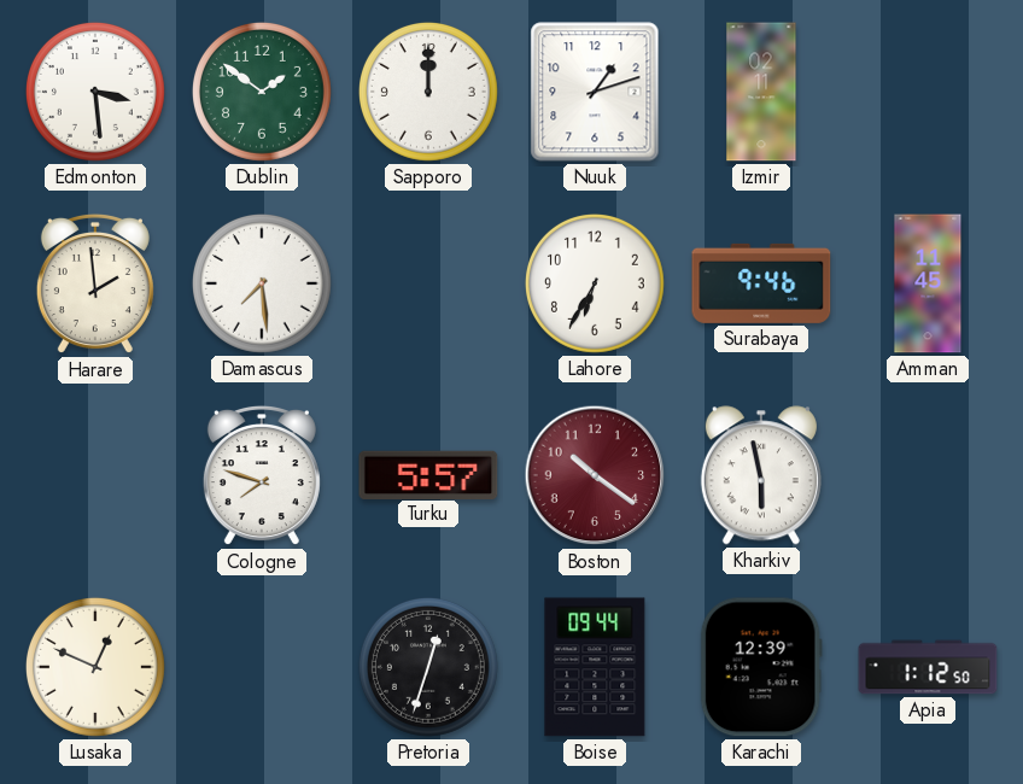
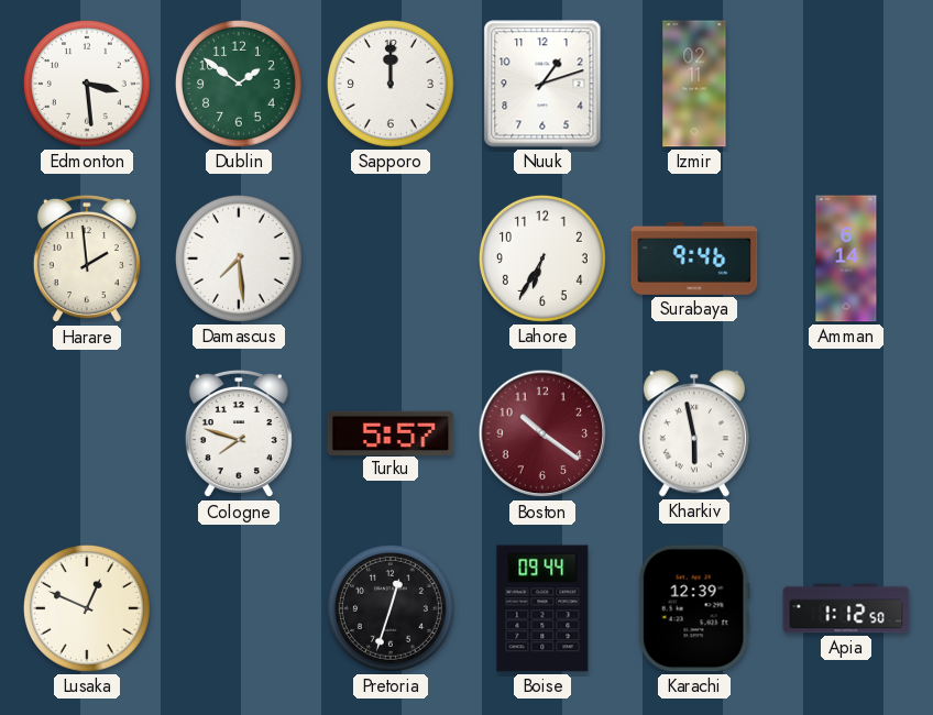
Amman: 11:45 -> 6:14 (846, 258)
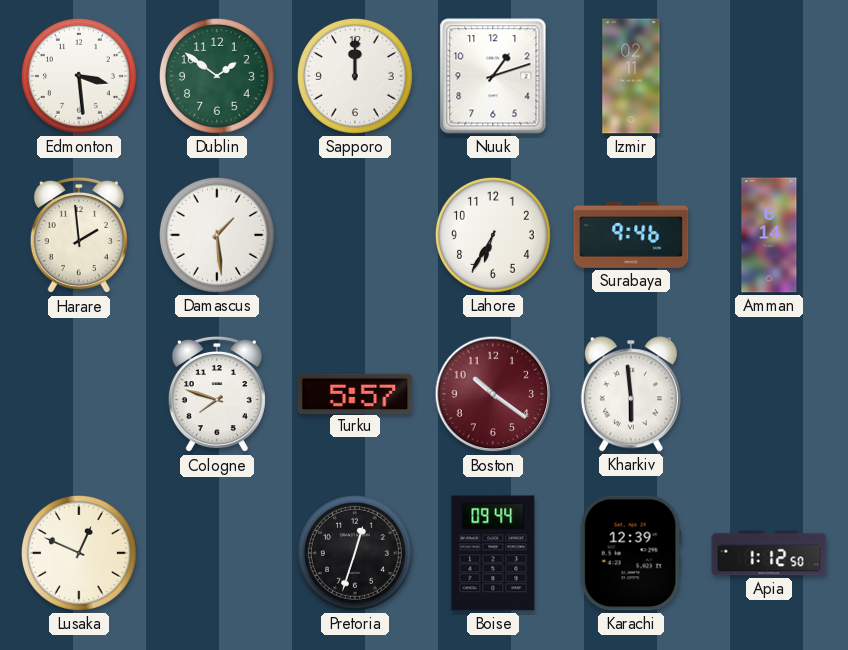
Damascus: 7:29 -> 1:29 (217, 235)
Kharkiv: 5:58 -> 5:59 (631, 394)
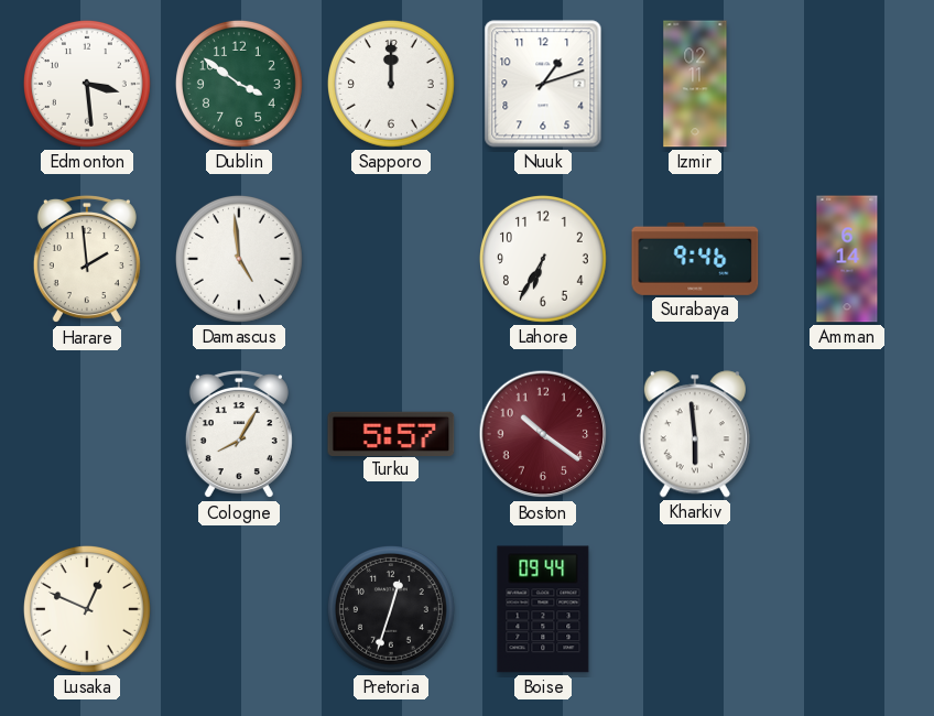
Dublin: 1:51 -> 3:51 (239, 84)
Damascus: 1:29 -> 4:59 (239, 259)
Cologne: 7:48 -> 8:05 (239, 434)
Karachi: 12:39 -> none (631, 553)
Apia: 1:12 -> none (769, 553)
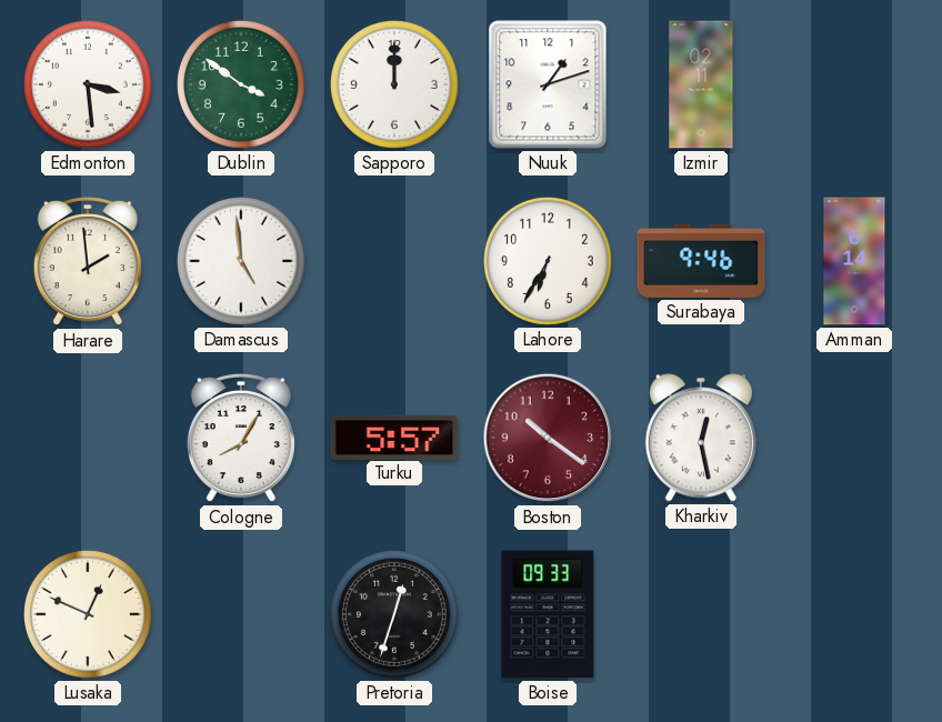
Kharkiv: 5:59 -> 12:28 (701, 438)
Boise: 09:44 -> 09:33 (548, 614)
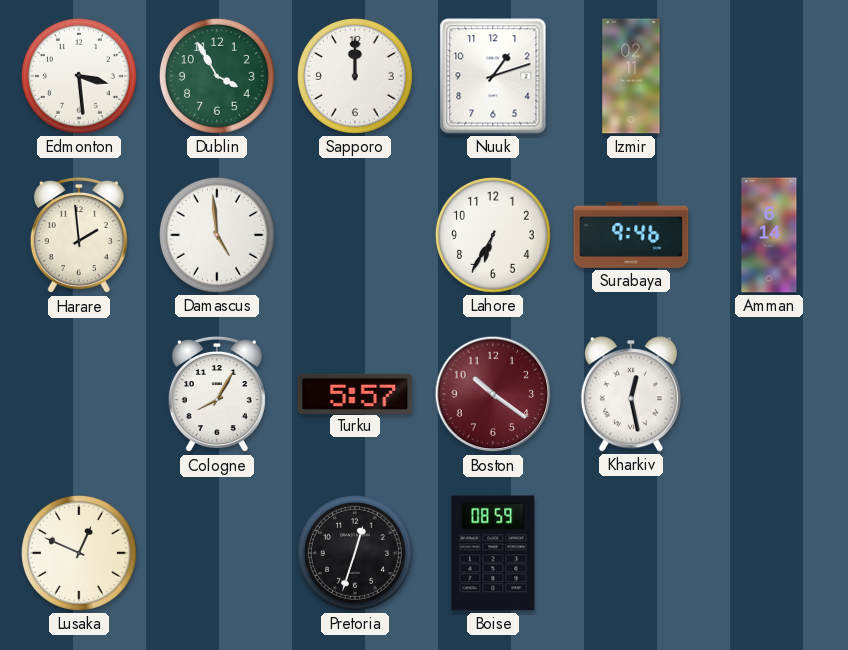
Dublin: 3:51 -> 3:55 (217, 76)
Boise: 09:33 -> 08:59 (493, 553)
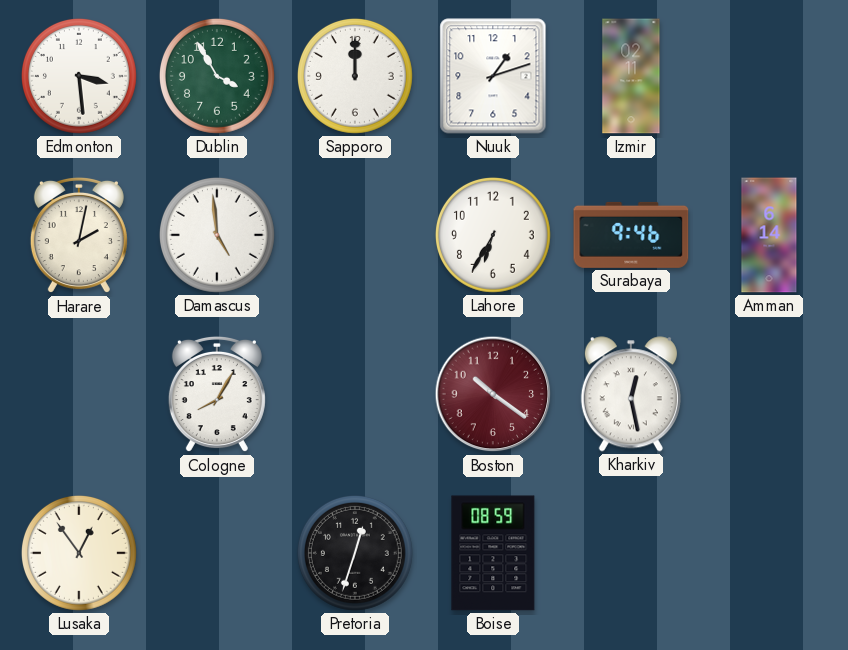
Harare: 1:59 -> 2:02 (79, 235)
Turku: 5:57 -> none (355, 393)
Lusaka: 12:49 -> 12:54 (79, 553)
